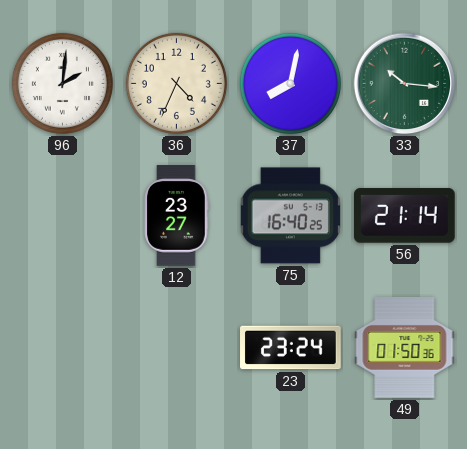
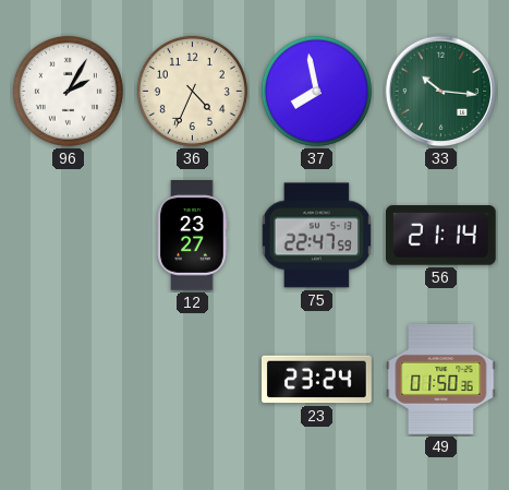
96: 2:01 -> 2:05 (68, 91)
37: 8:02 -> 7:58 (316, 91)
75: 16:40 -> 22:47 (316, 236)
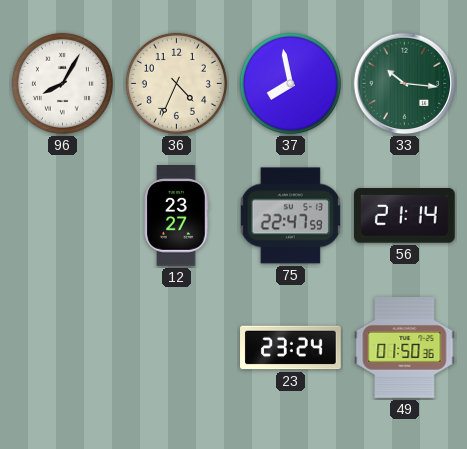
96: 2:05 -> 8:05 (62, 83)
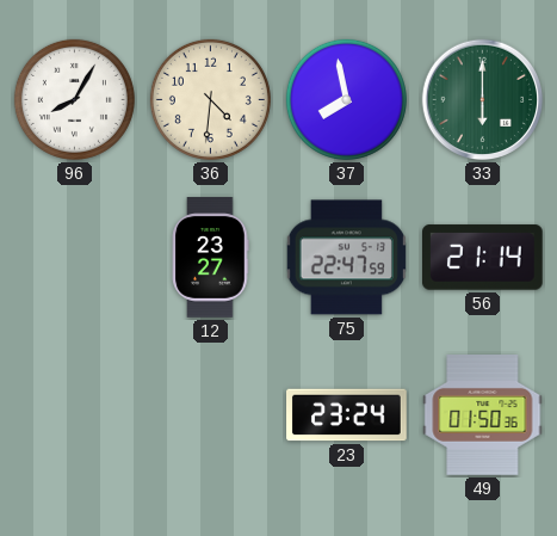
36: 4:34 -> 4:31 (210, 99)
33: 10:16 -> 6:00 (483, 100)
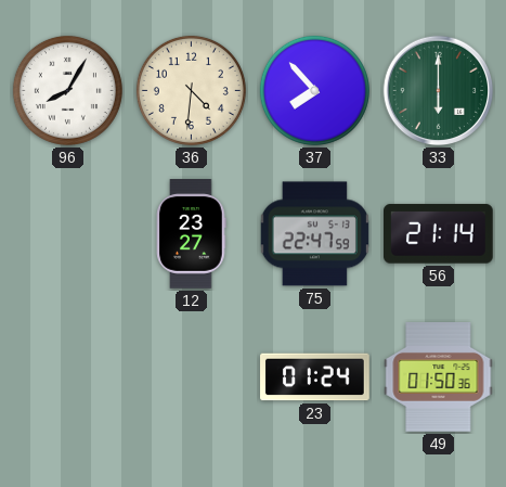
37: 7:58 -> 7:53 (314, 90)
23: 23:24 -> 01:24 (315, 377)
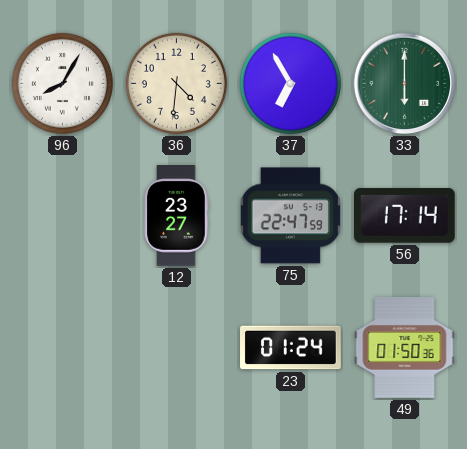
37: 7:53 -> 6:55 (290, 83)
56: 21:14 -> 17:14 (405, 216)
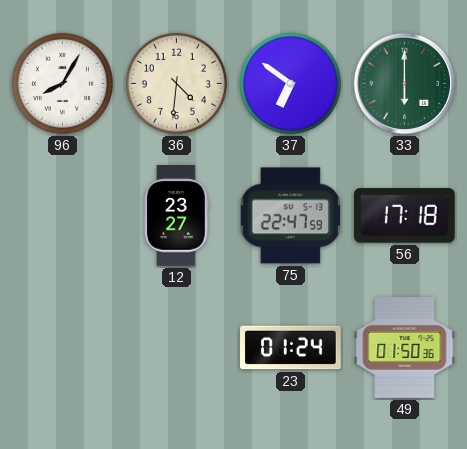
37: 6:55 -> 6:51 (290, 83)
56: 17:14 -> 17:18 (405, 216)
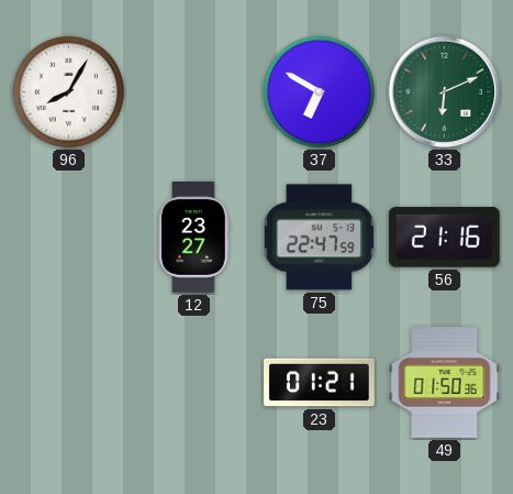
36: 4:31 -> none (176, 83)
37: 6:51 -> 6:50 (319, 91)
33: 6:00 -> 6:11 (445, 92)
56: 17:18 -> 21:16 (445, 238)
23: 01:24 -> 01:21 (320, 383)
